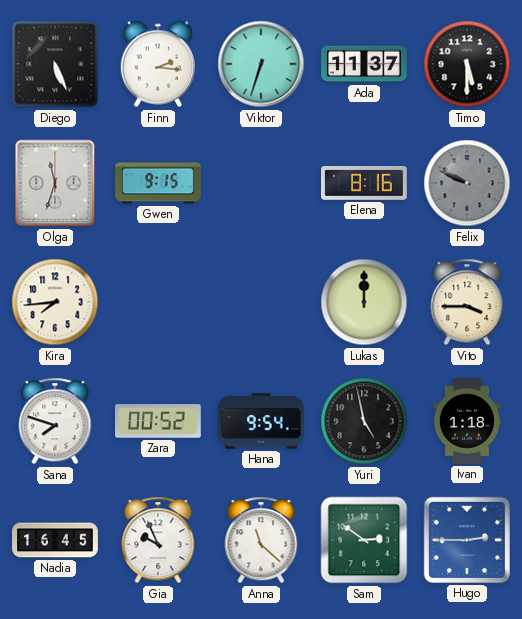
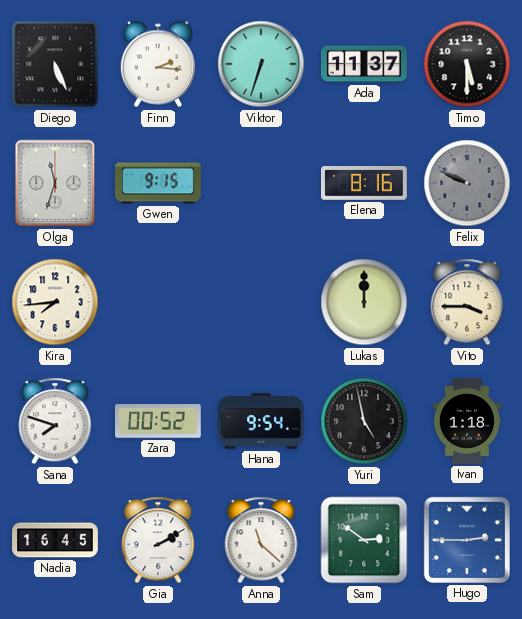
Gia: 9:56 -> 2:10 (158, 540)
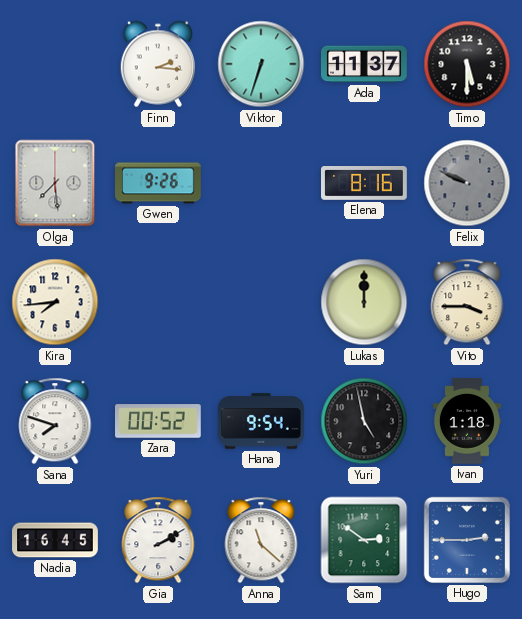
Diego: 5:26 -> none (55, 64)
Olga: 11:33 -> 7:29 (55, 183)
Gwen: 9:15 -> 9:26 (158, 183)
